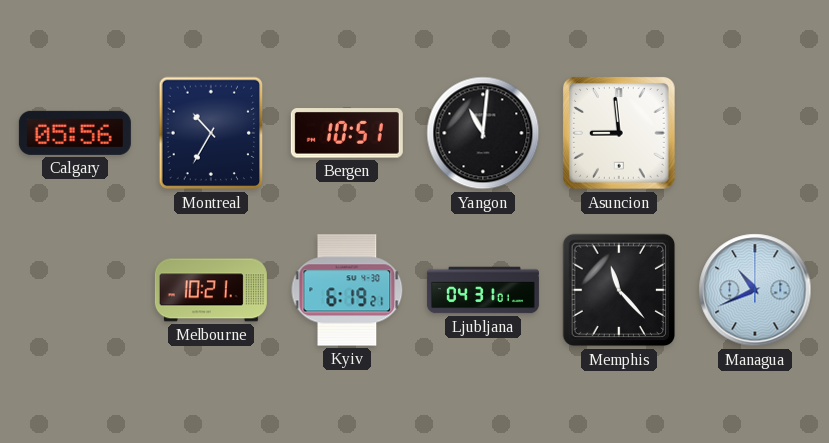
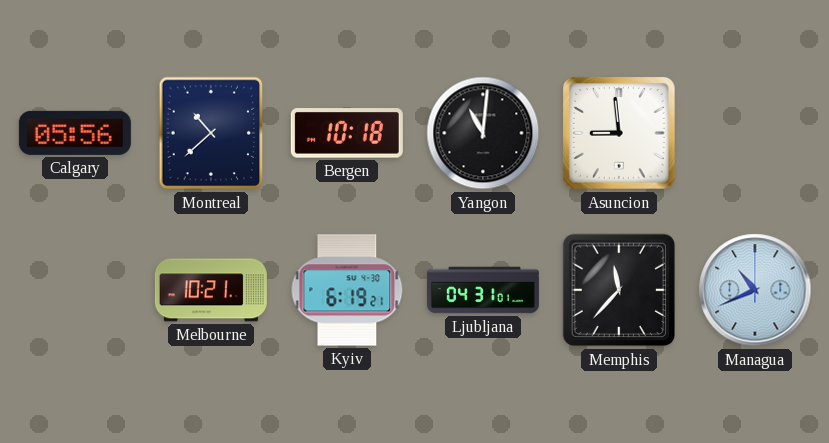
Montreal: 10:35 -> 10:38 (211, 133)
Bergen: 10:51 -> 10:18 (347, 133)
Memphis: 11:23 -> 11:37 (619, 290)
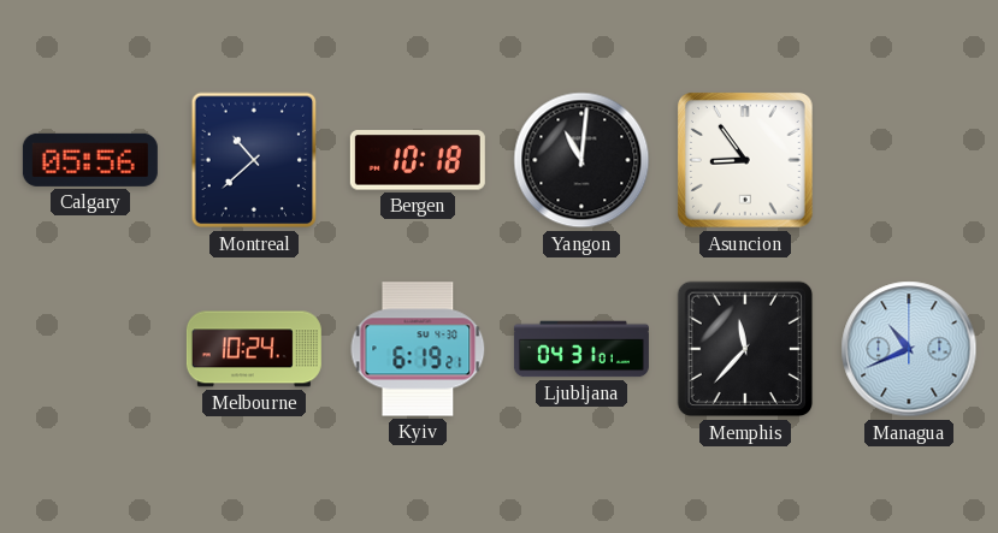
Asuncion: 8:59 -> 8:54 (746, 161)
Melbourne: 10:21 -> 10:24 (254, 349)
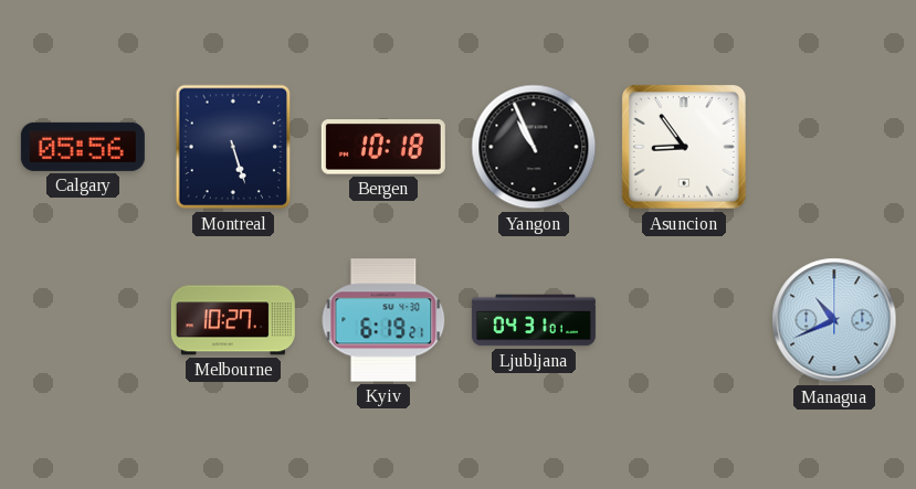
Montreal: 10:38 -> 5:27 (233, 147)
Yangon: 11:01 -> 10:56 (534, 147)
Melbourne: 10:24 -> 10:27 (233, 320)
Memphis: 11:37 -> none (745, 349)
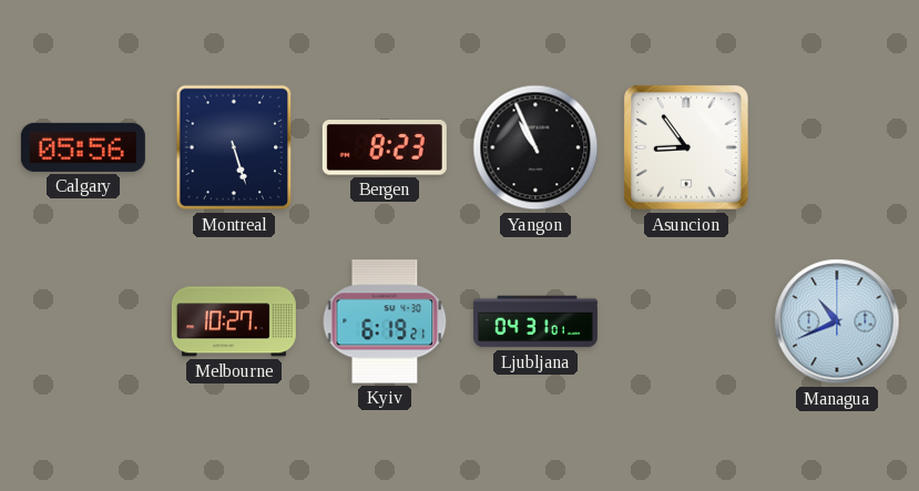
Bergen: 10:18 -> 8:23 (385, 147)
